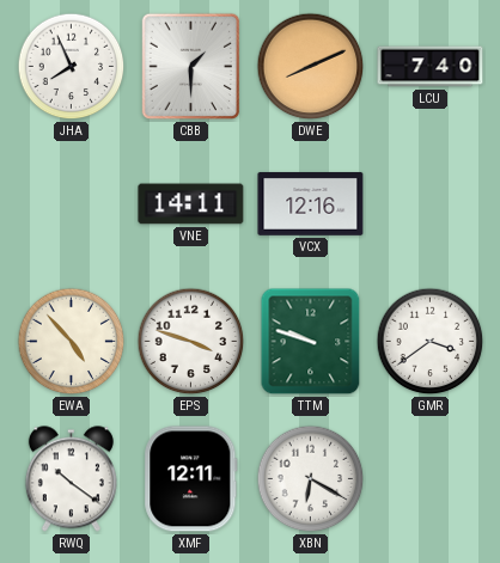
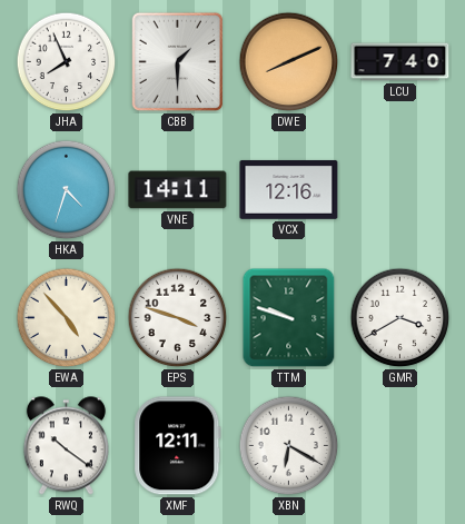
HKA: none -> 4:33 (67, 190)
GMR: 3:39 -> 3:40 (400, 318)
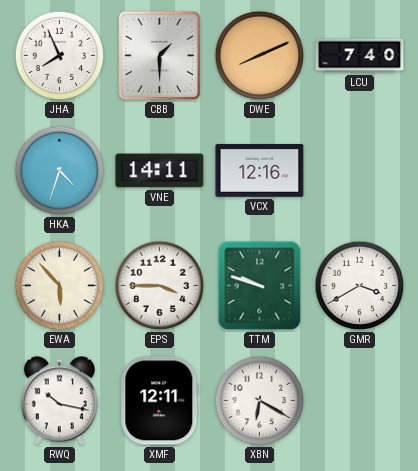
EWA: 4:53 -> 5:53 (60, 286)
EPS: 3:48 -> 3:45 (160, 286)
RWQ: 10:21 -> 10:17 (59, 401)
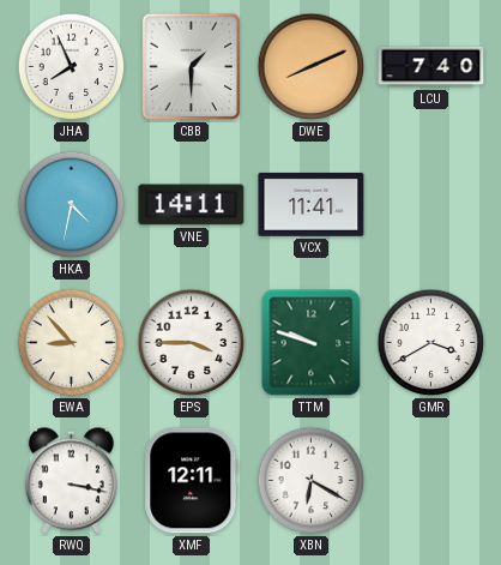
HKA: 4:33 -> 4:32 (72, 205)
VCX: 12:16 -> 11:41 (312, 205)
EWA: 5:53 -> 8:53 (72, 343)
RWQ: 10:17 -> 3:17 (71, 481)
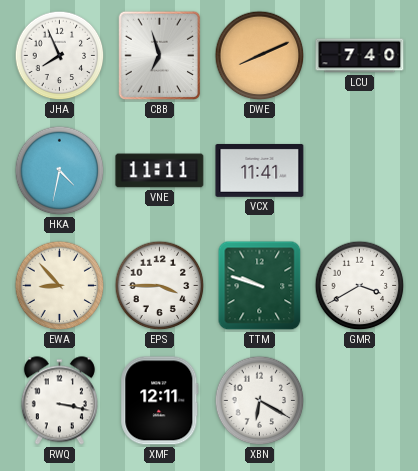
CBB: 1:30 -> 6:57 (160, 56)
VNE: 14:11 -> 11:11 (160, 171)
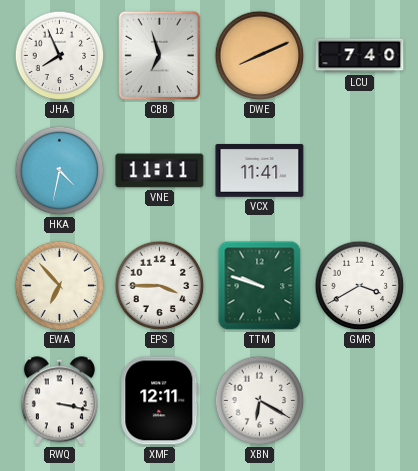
EWA: 8:53 -> 6:53 (60, 286)
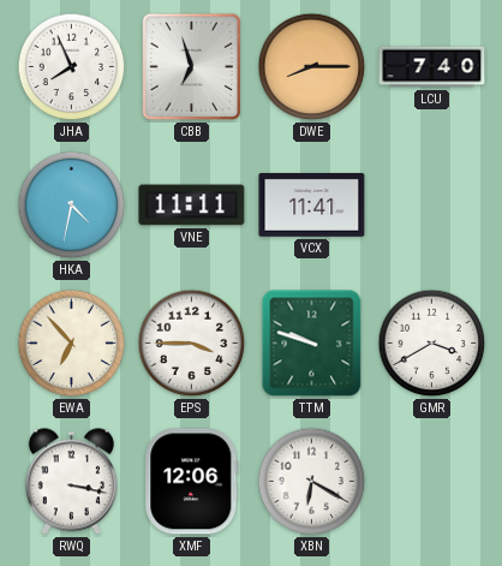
DWE: 8:11 -> 8:15 (312, 67)
XMF: 12:11 -> 12:06 (192, 482)
